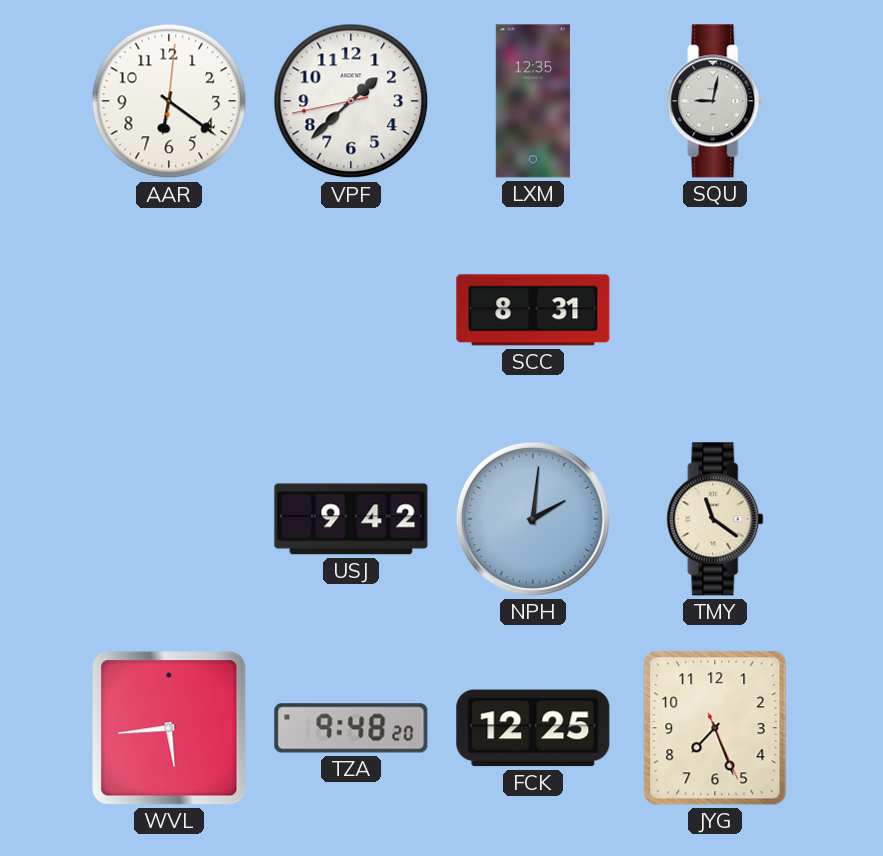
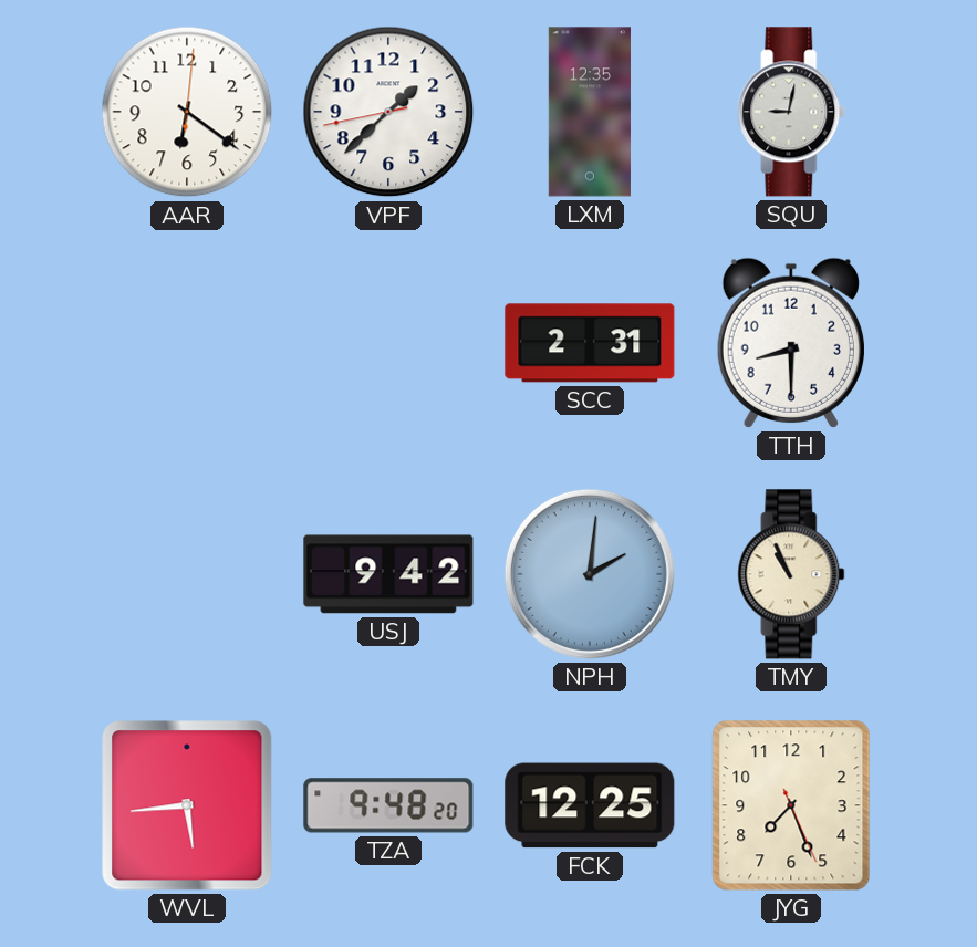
SCC: 8:31 -> 2:31 (590, 343)
TTH: none -> 8:30 (791, 343)
TMY: 11:21 -> 10:56 (791, 574)
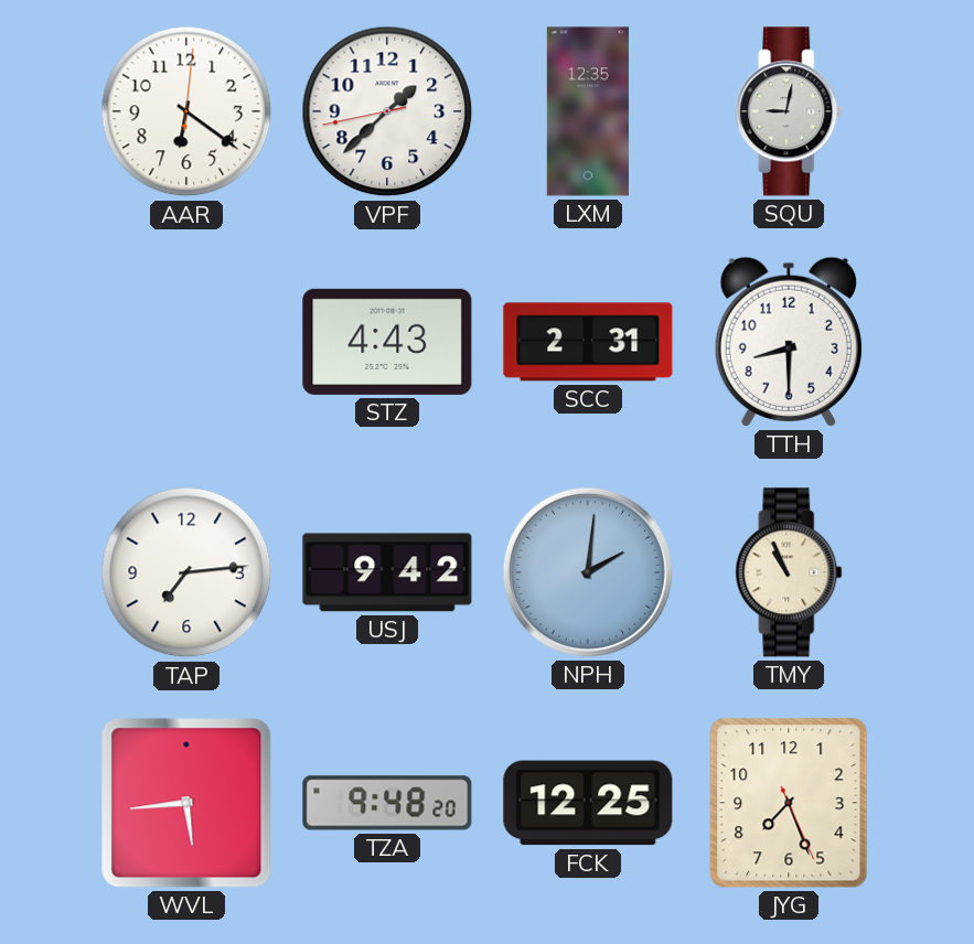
STZ: none -> 4:43 (387, 342)
TAP: none -> 7:14 (186, 572)
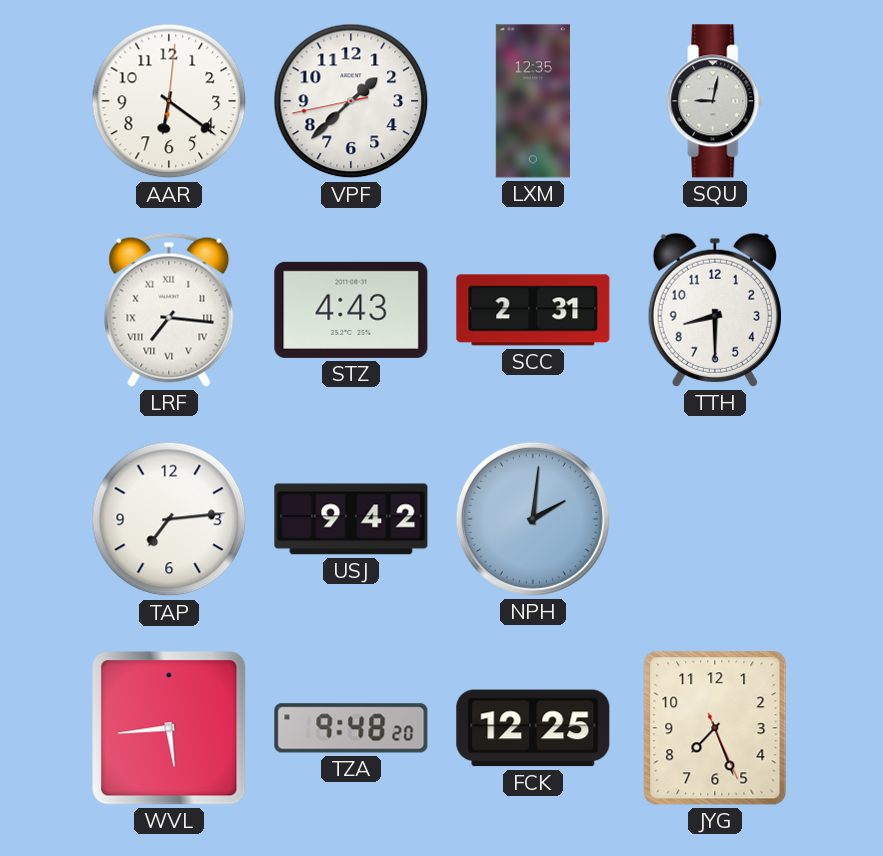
LRF: none -> 7:16 (169, 310)
TMY: 10:56 -> none (789, 572)
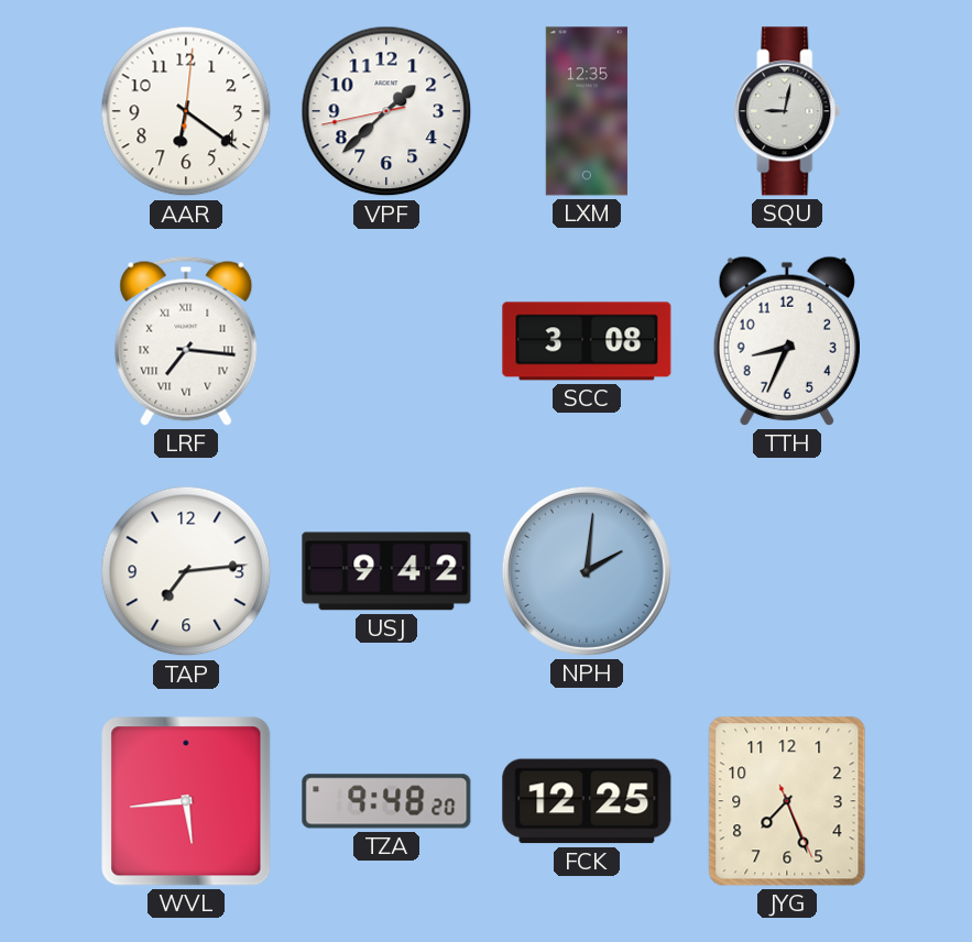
STZ: 4:43 -> none (351, 310)
SCC: 2:31 -> 3:08 (587, 341)
TTH: 8:30 -> 8:34 (787, 341)
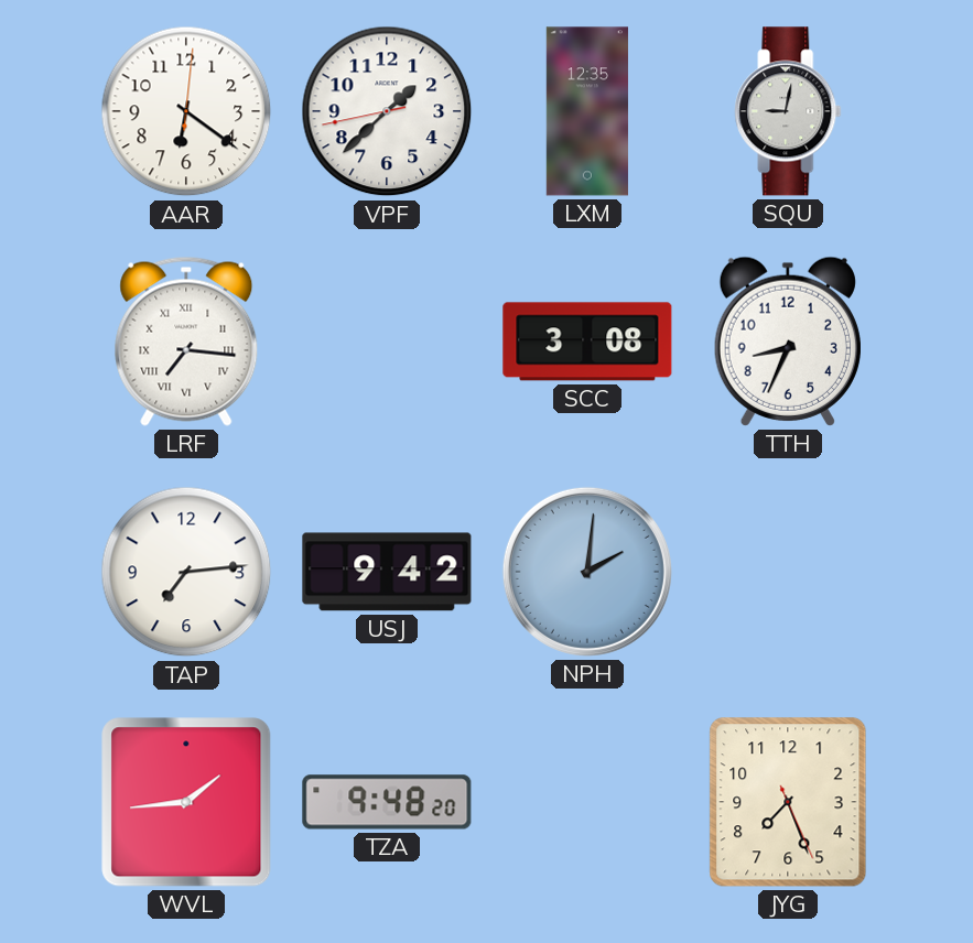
WVL: 5:44 -> 1:44 (186, 802)
FCK: 12:25 -> none (587, 801)
